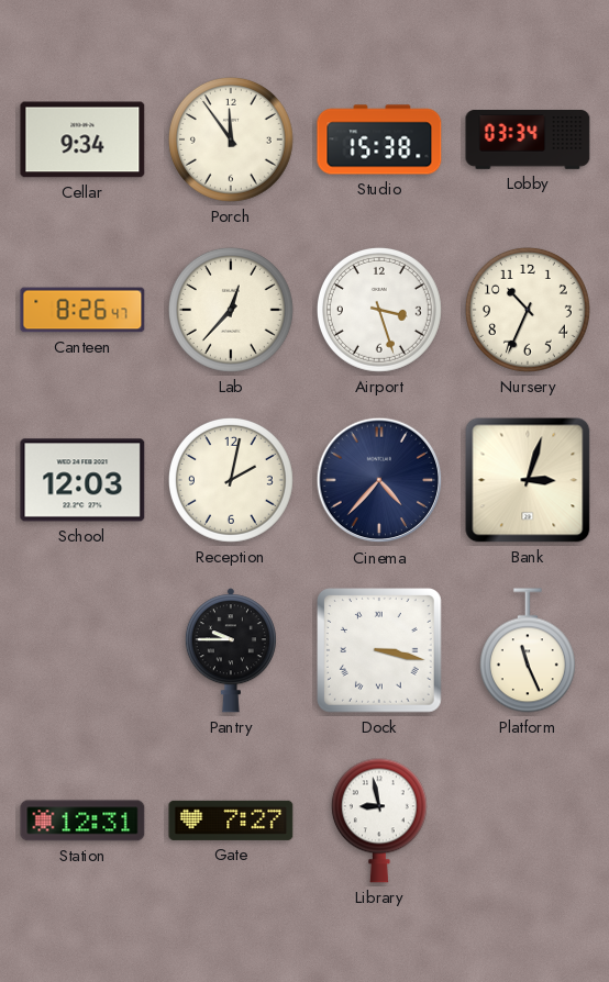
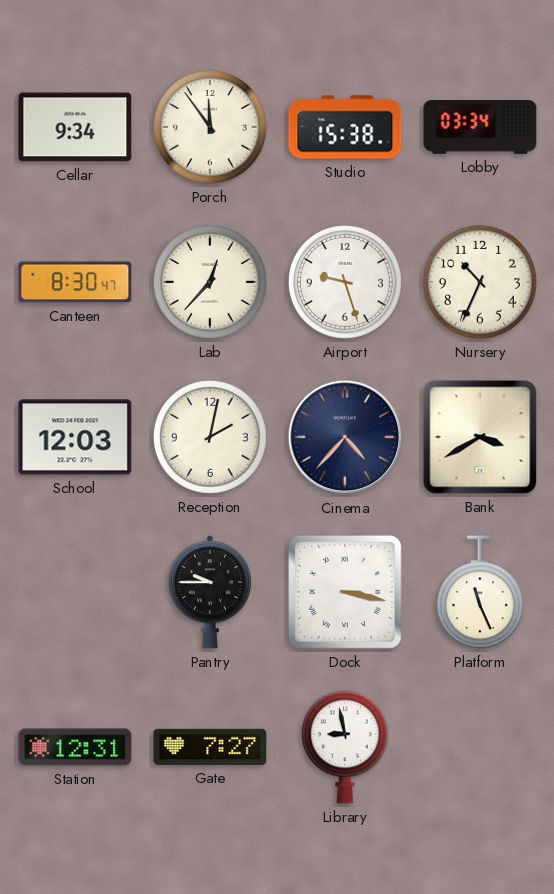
Canteen: 8:26 -> 8:30 (75, 282)
Airport: 3:27 -> 9:27 (345, 282)
Bank: 3:03 -> 3:40 (480, 437)
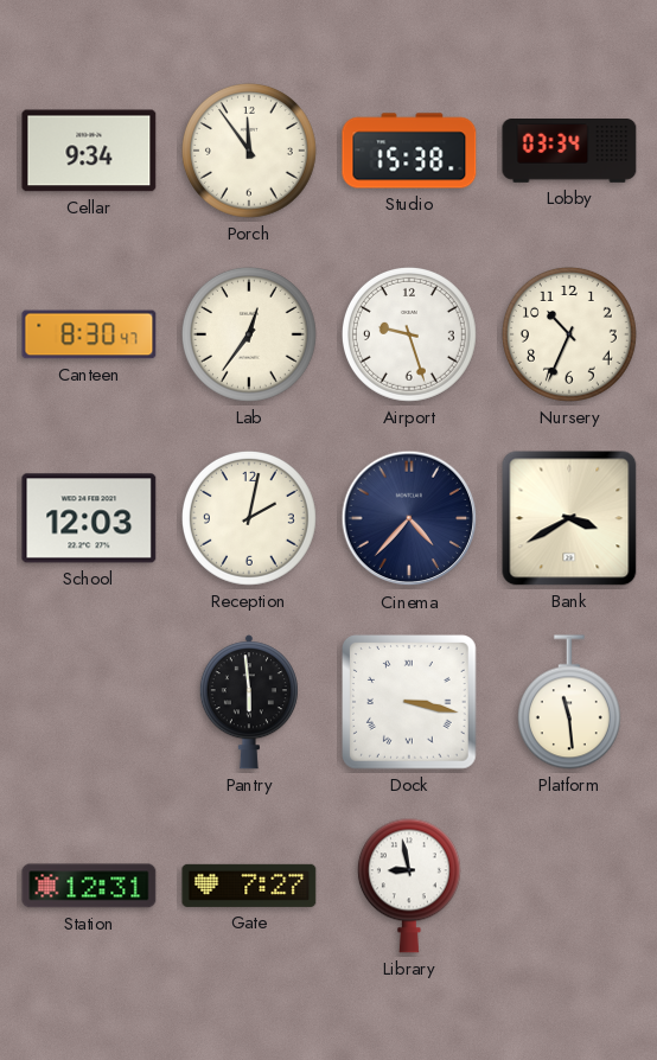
Lab: 12:37 -> 12:36 (249, 334)
Pantry: 9:45 -> 5:59 (249, 702)
Platform: 11:26 -> 11:29 (569, 702)
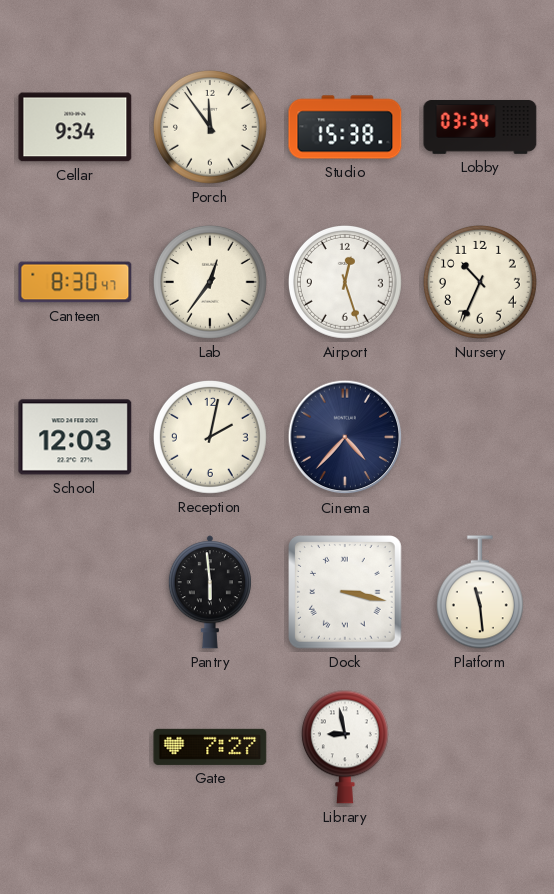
Airport: 9:27 -> 12:27 (345, 282)
Bank: 3:40 -> none (569, 518)
Station: 12:31 -> none (89, 886)
